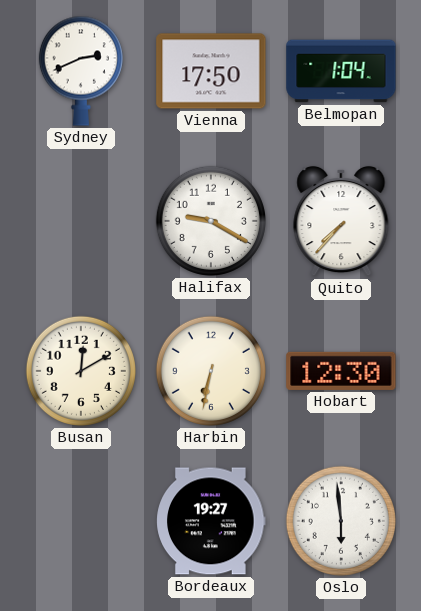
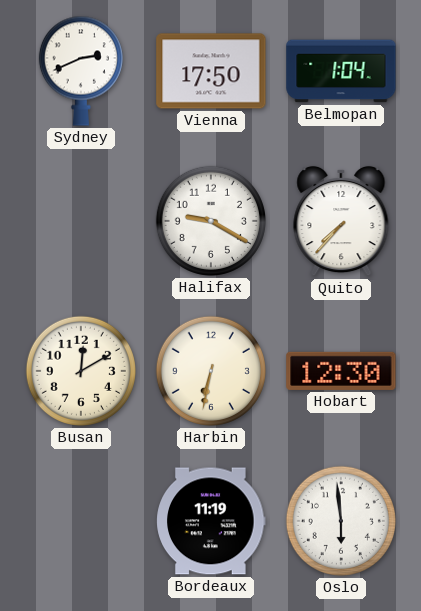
Bordeaux: 19:27 -> 11:19 (211, 521)
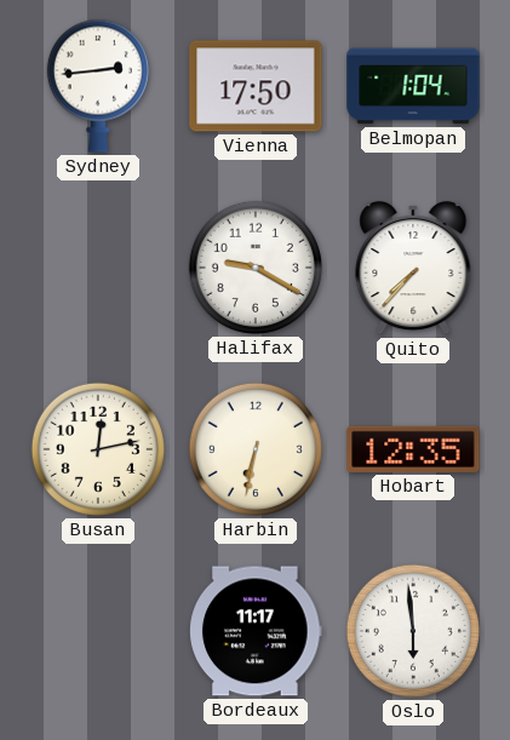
Sydney: 2:41 -> 2:44 (98, 86)
Busan: 12:10 -> 12:13 (98, 449)
Hobart: 12:30 -> 12:35 (413, 449)
Bordeaux: 11:19 -> 11:17 (256, 631)
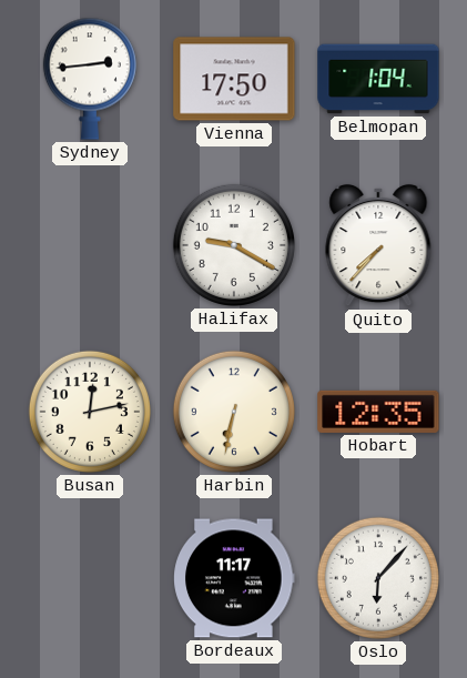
Oslo: 5:59 -> 6:07 (378, 578)
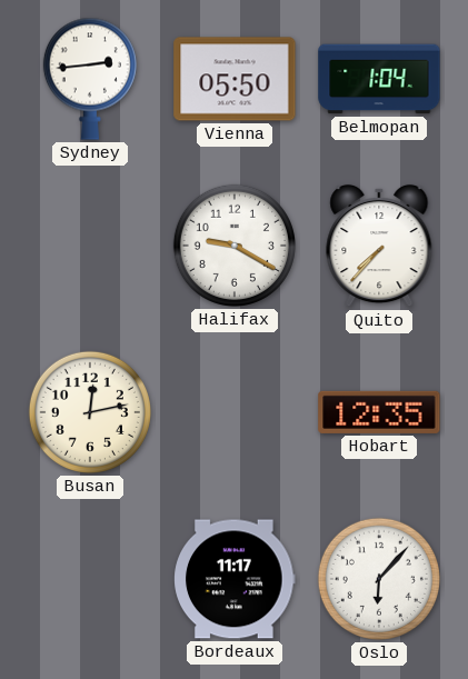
Vienna: 17:50 -> 05:50 (235, 79)
Harbin: 6:32 -> none (234, 412)
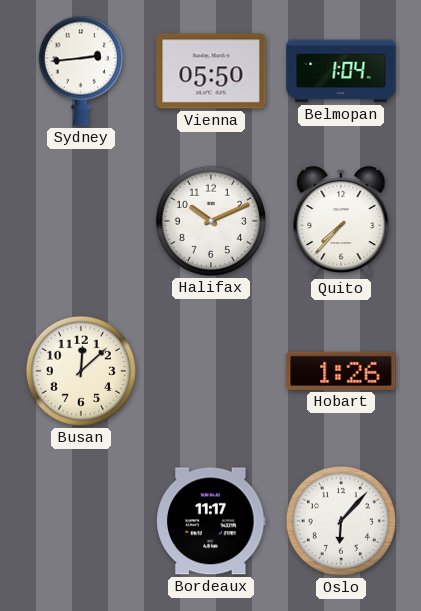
Halifax: 9:20 -> 10:11 (211, 221)
Busan: 12:13 -> 12:08 (81, 371)
Hobart: 12:35 -> 1:26 (341, 371)
